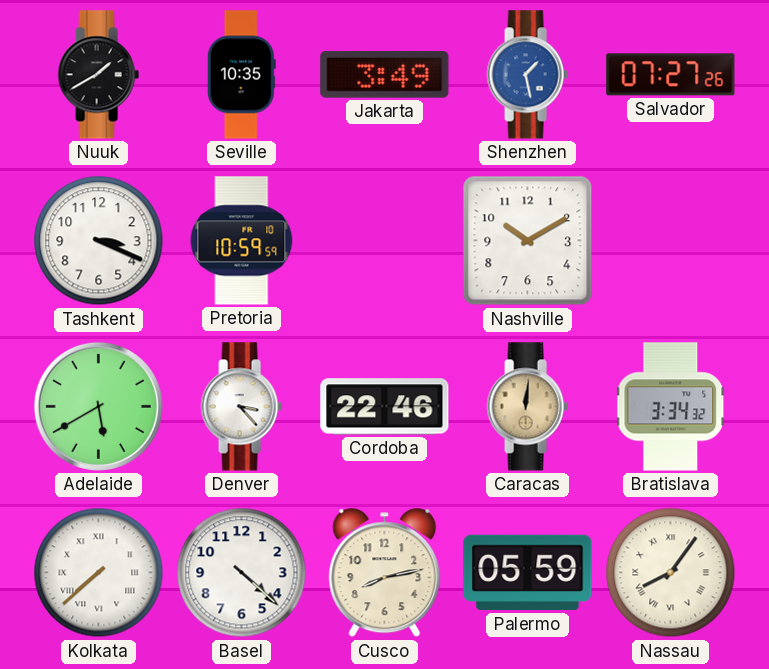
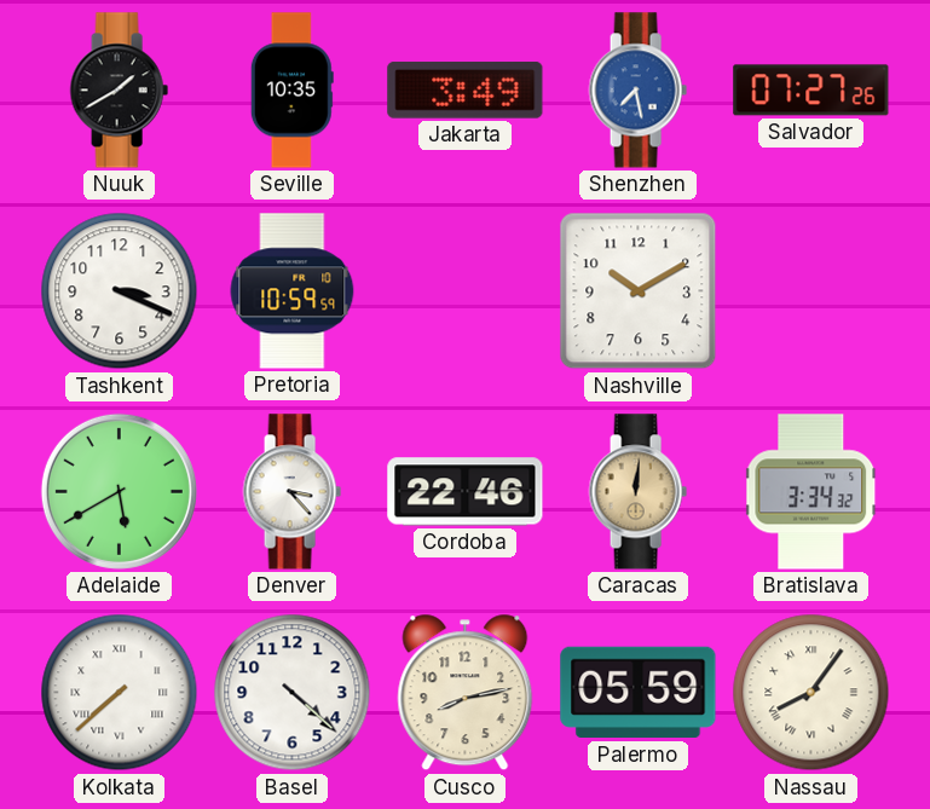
Shenzhen: 1:28 -> 7:28 (637, 91)
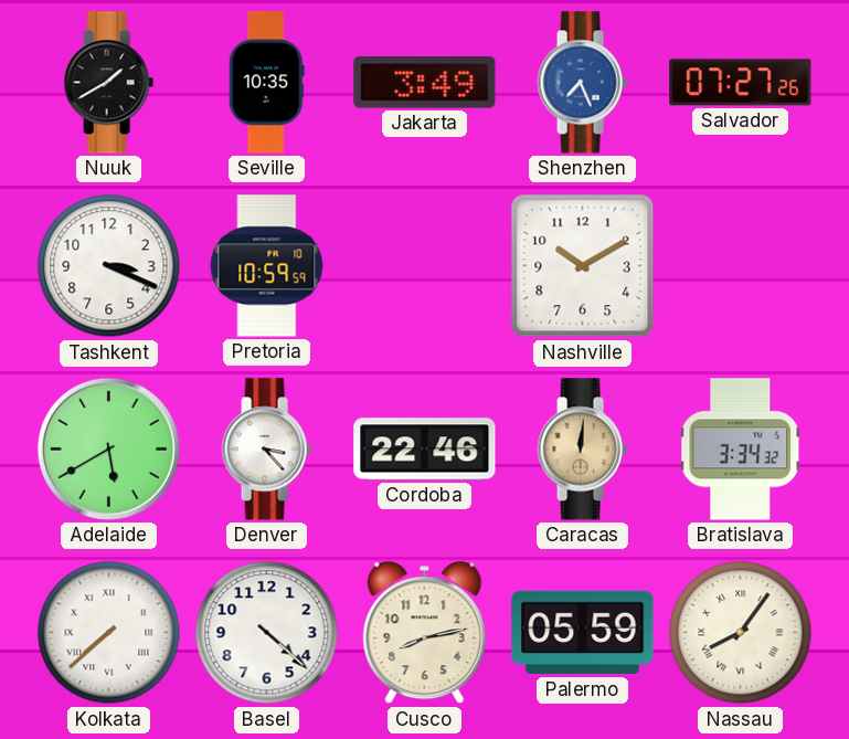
Shenzhen: 7:28 -> 7:26 (582, 83)
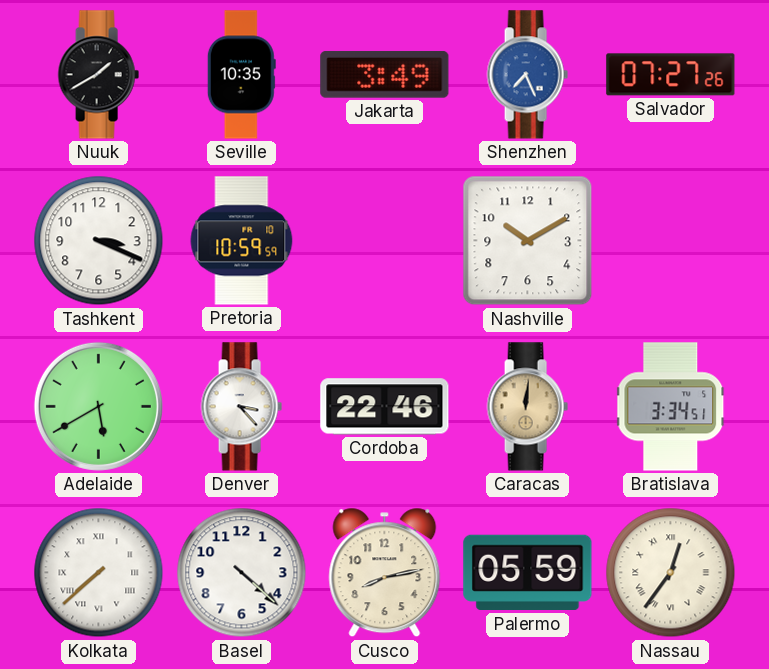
Bratislava: 3:34:32 -> 3:34:51 (671, 407)
Nassau: 8:06 -> 12:36 (671, 573)
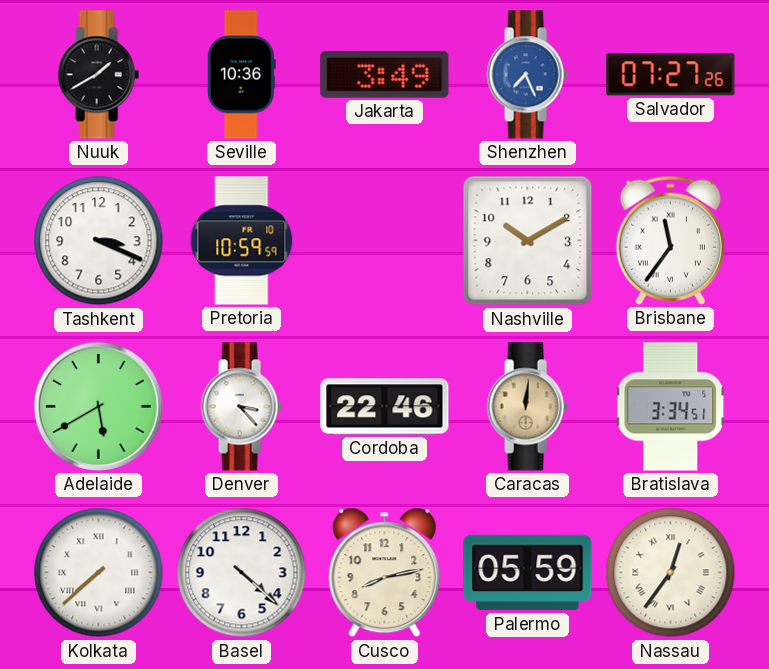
Seville: 10:35 -> 10:36 (241, 75)
Brisbane: none -> 11:36 (670, 240)
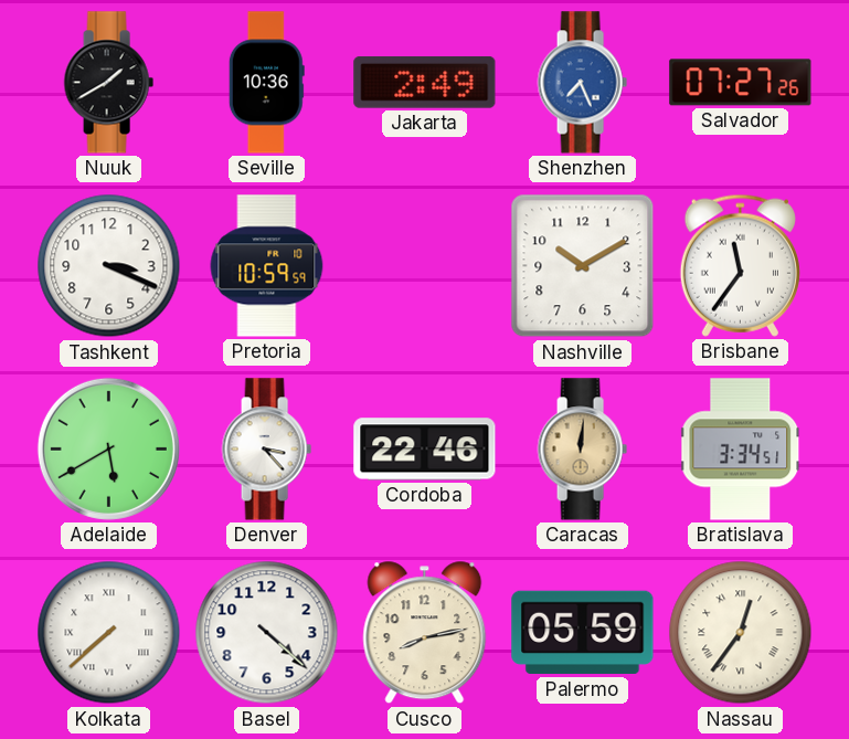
Jakarta: 3:49 -> 2:49 (425, 83)
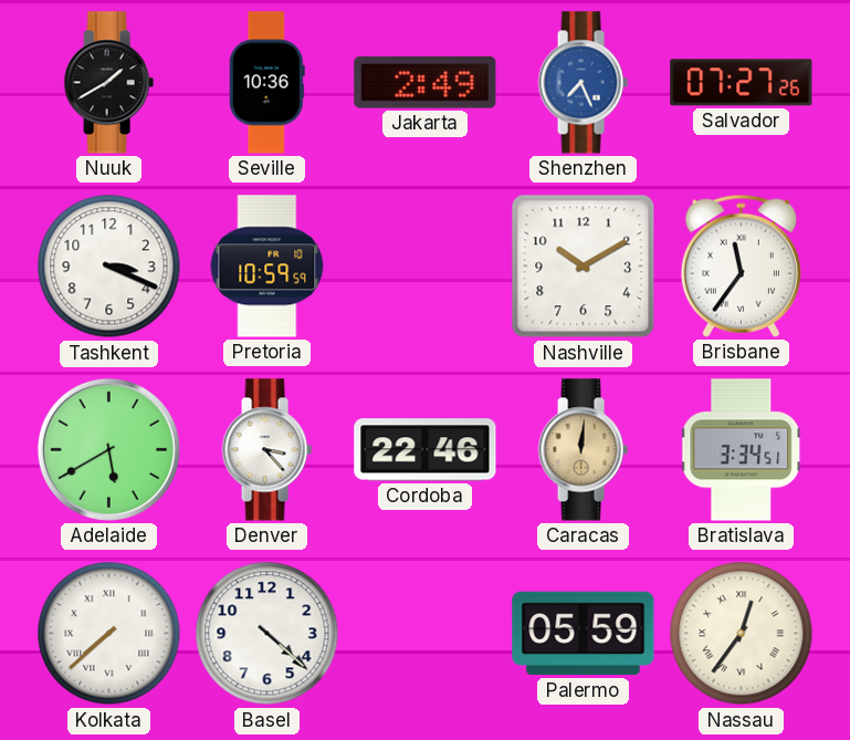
Cusco: 8:13 -> none (425, 633)
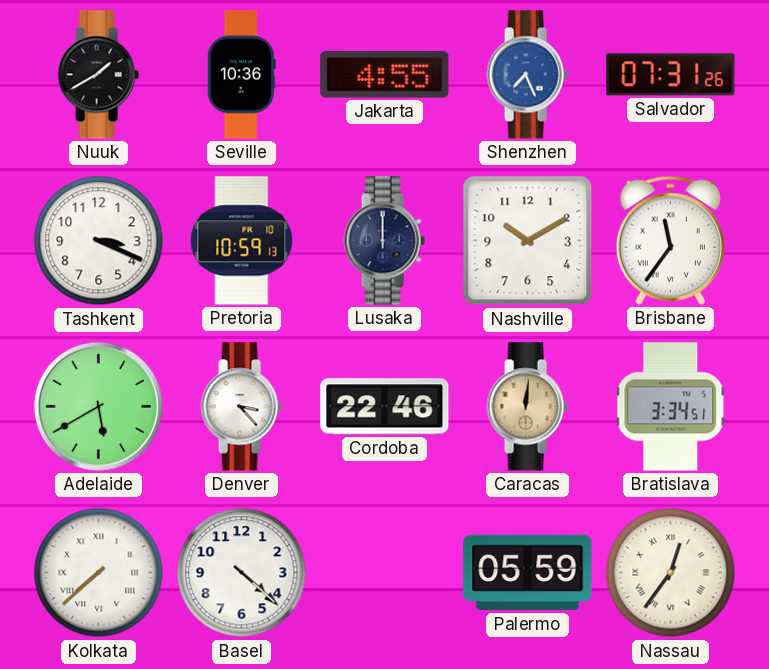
Jakarta: 2:49 -> 4:55 (385, 75)
Salvador: 07:27 -> 07:31 (671, 75)
Pretoria: 10:59:59 -> 10:59:13 (242, 241)
Lusaka: none -> 12:00 (384, 241)
